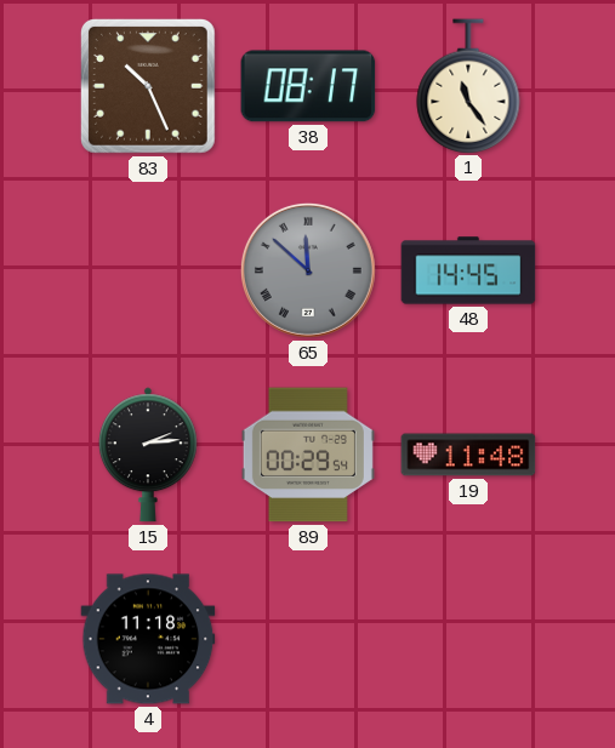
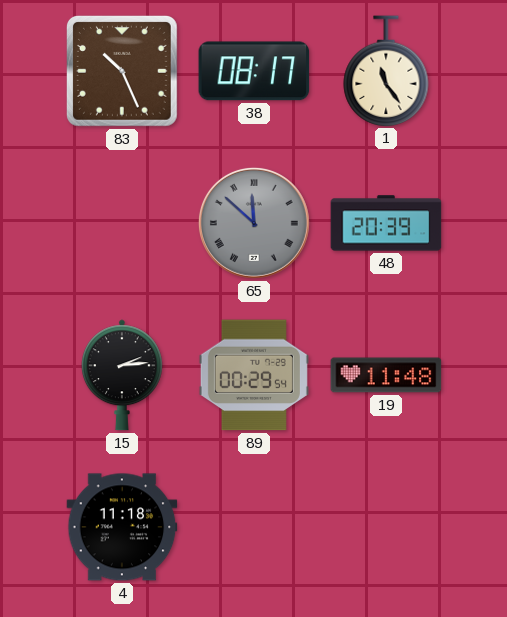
48: 14:45 -> 20:39 (386, 223)
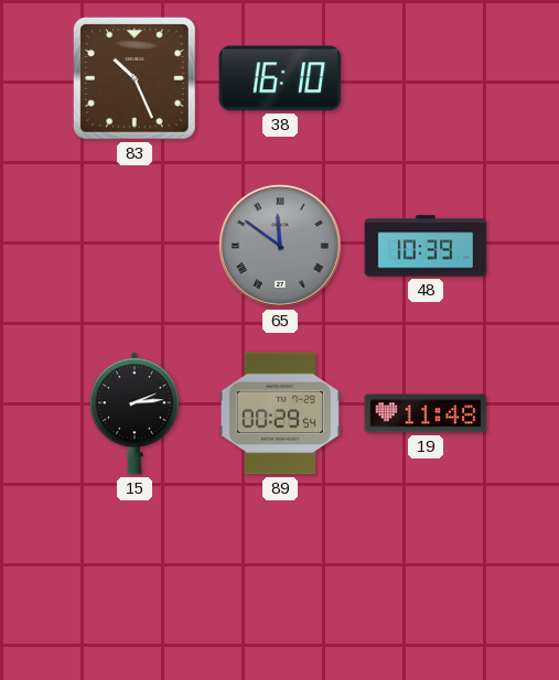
38: 08:17 -> 16:10 (280, 78)
1: 11:24 -> none (386, 71)
65: 11:52 -> 11:51 (280, 246)
48: 20:39 -> 10:39 (426, 246)
4: 11:18 -> none (122, 527)
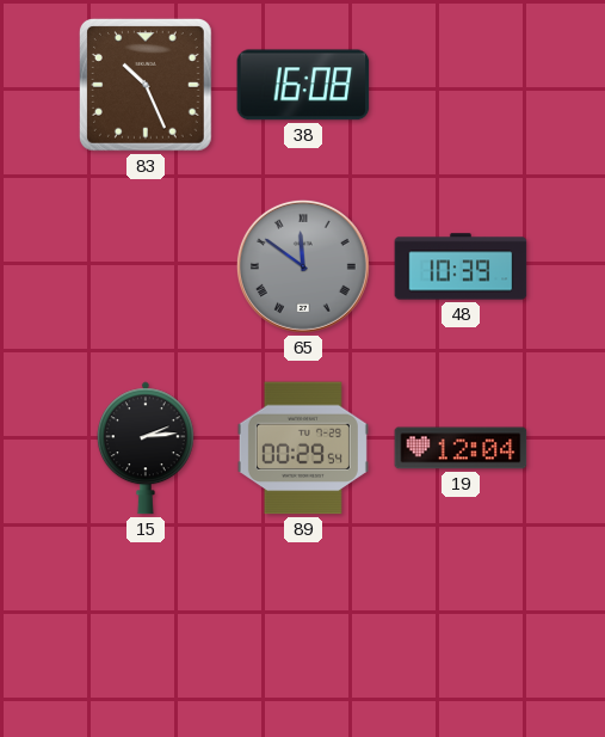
38: 16:10 -> 16:08 (303, 85)
19: 11:48 -> 12:04 (461, 448)
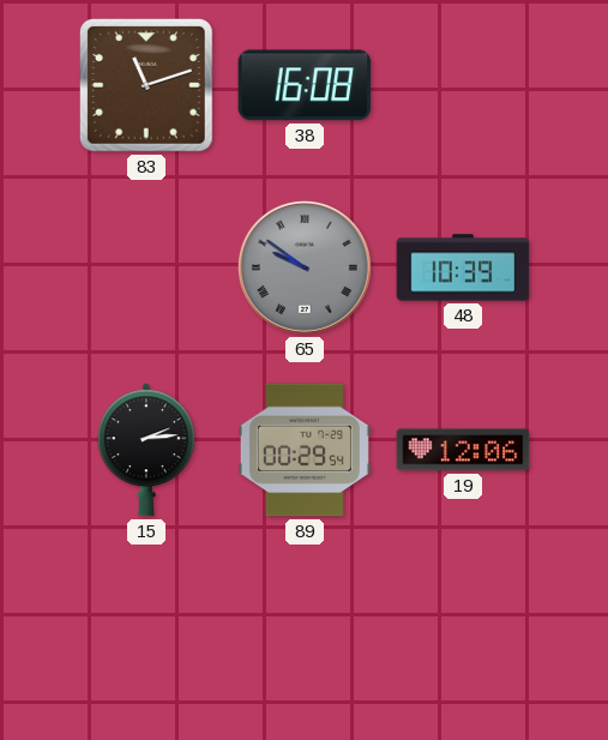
83: 10:26 -> 11:12 (146, 85)
65: 11:51 -> 9:51 (305, 267)
19: 12:04 -> 12:06 (463, 450)
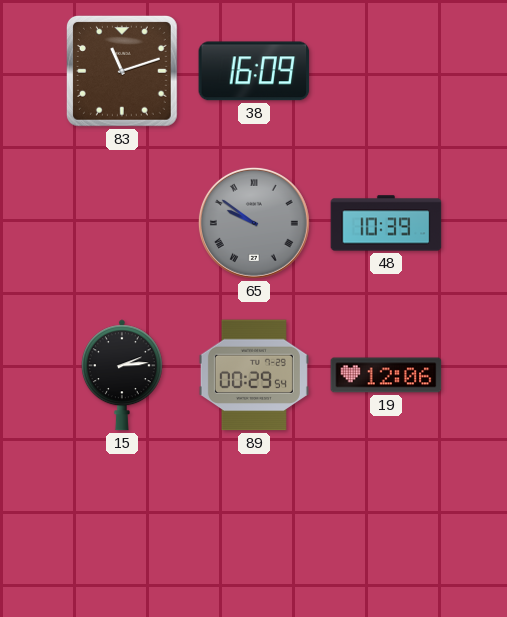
38: 16:08 -> 16:09 (254, 71)
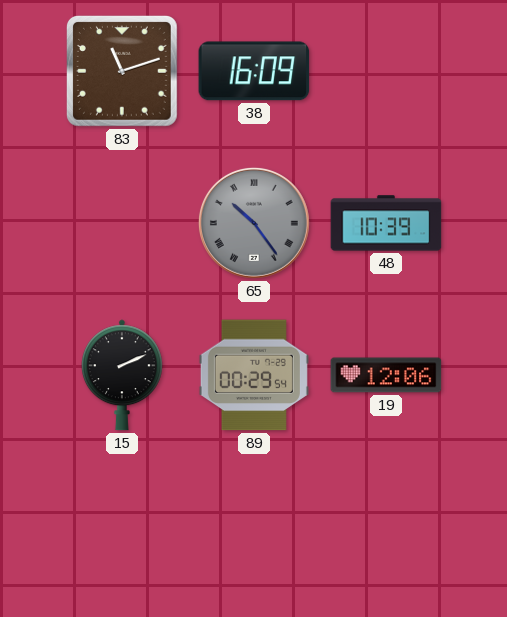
65: 9:51 -> 10:24 (254, 223)
15: 2:14 -> 2:11 (122, 375)
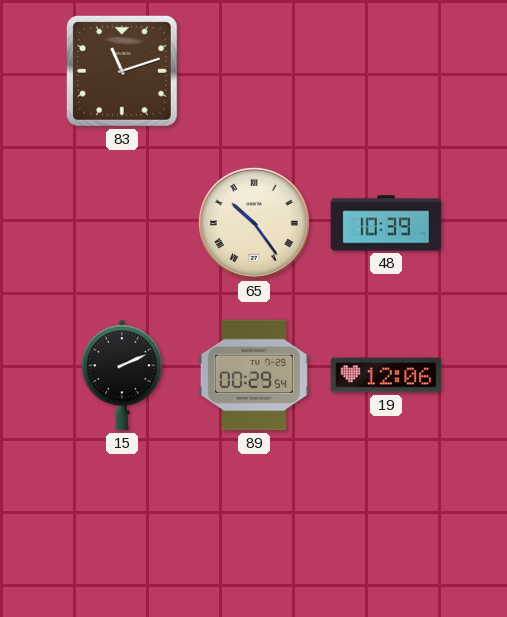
38: 16:09 -> none (254, 71)
65 dial: grey -> cream (254, 223)
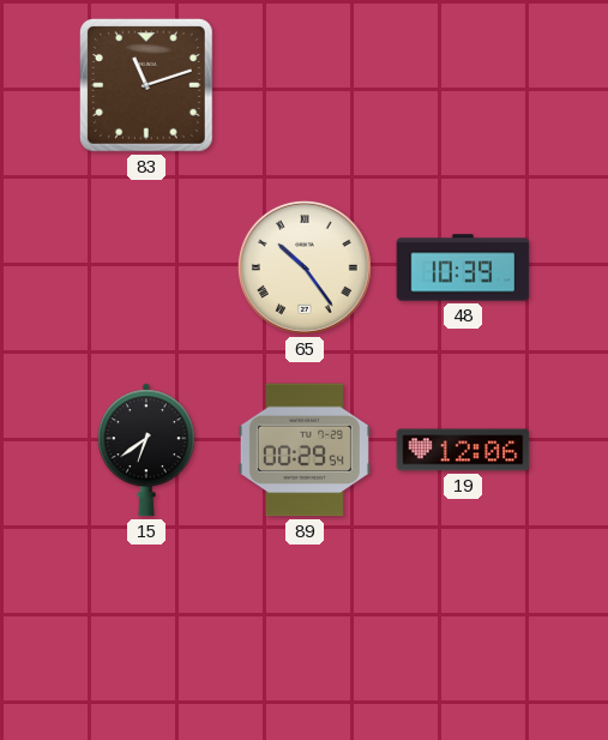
15: 2:11 -> 6:39 (146, 450)
